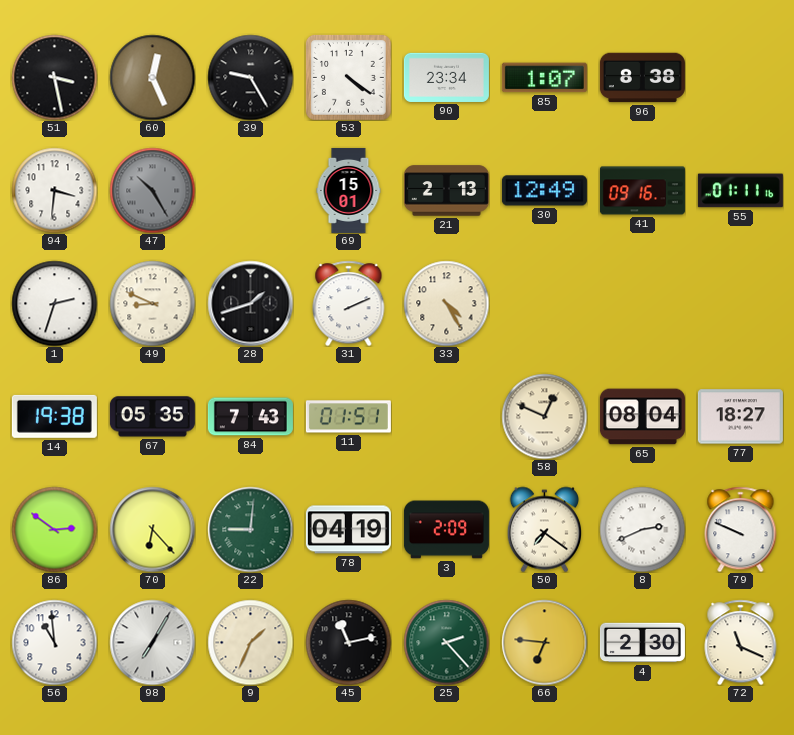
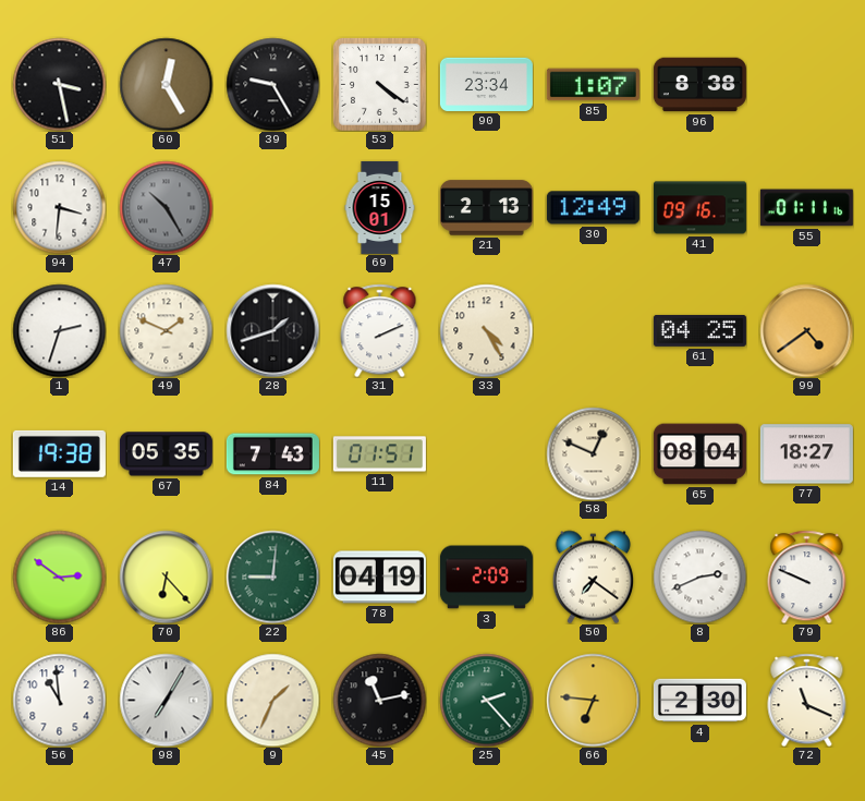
60: 12:26 -> 12:25 (166, 84)
49: 8:49 -> 1:49 (166, 330)
61: none -> 04:25 (699, 330)
99: none -> 4:39 (806, 330)
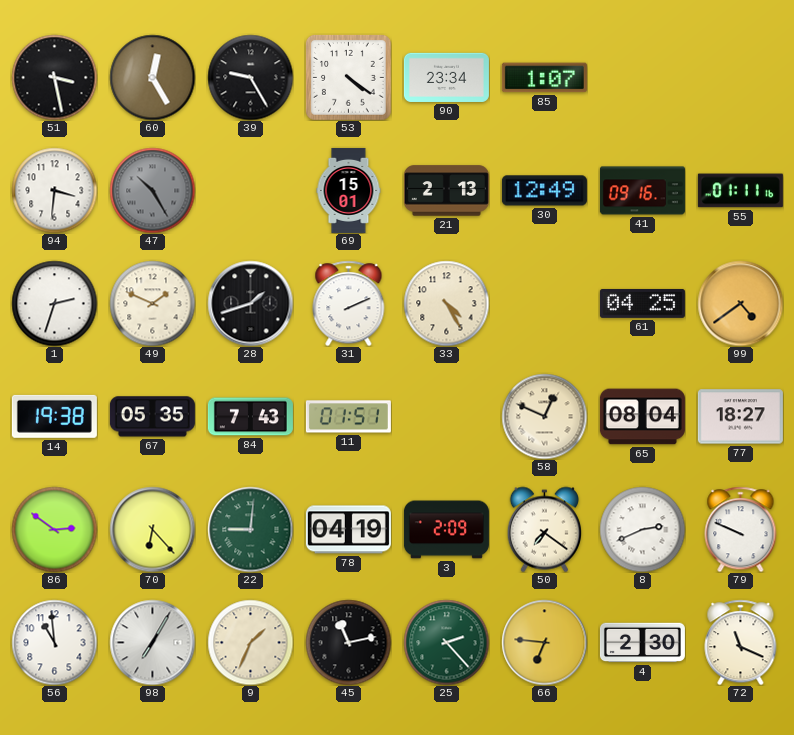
96: 8:38 -> none (699, 85)
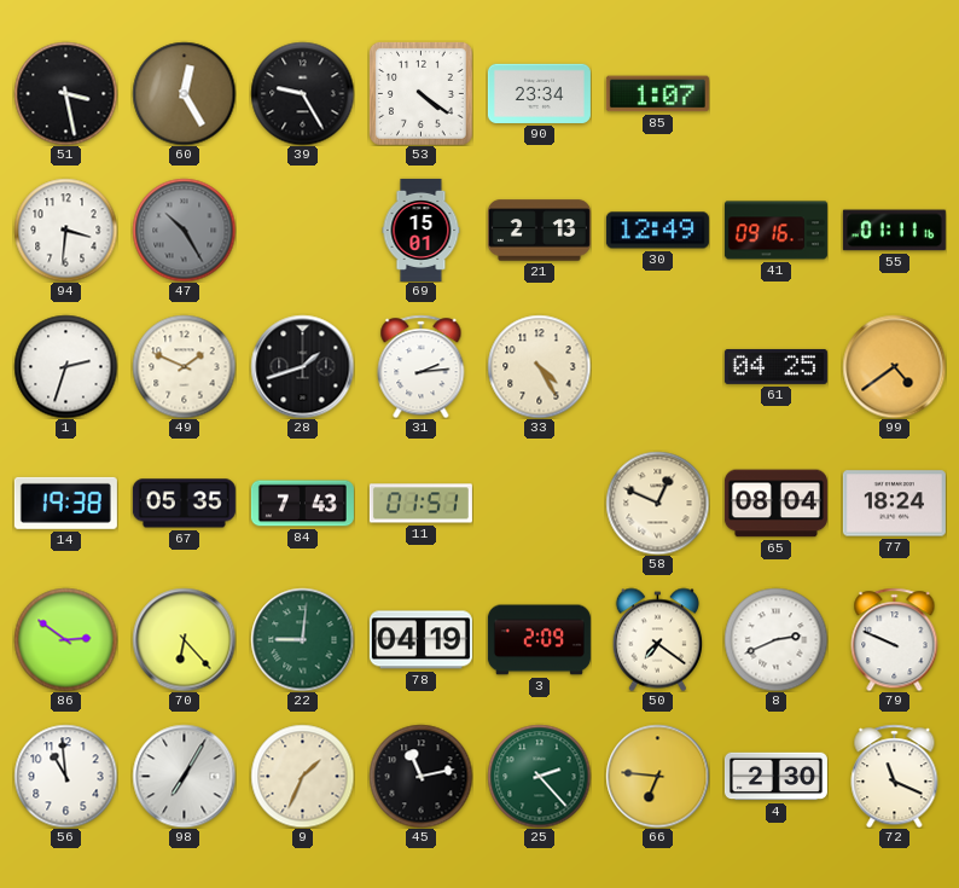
31: 2:11 -> 2:14 (422, 366)
77: 18:27 -> 18:24 (894, 504)
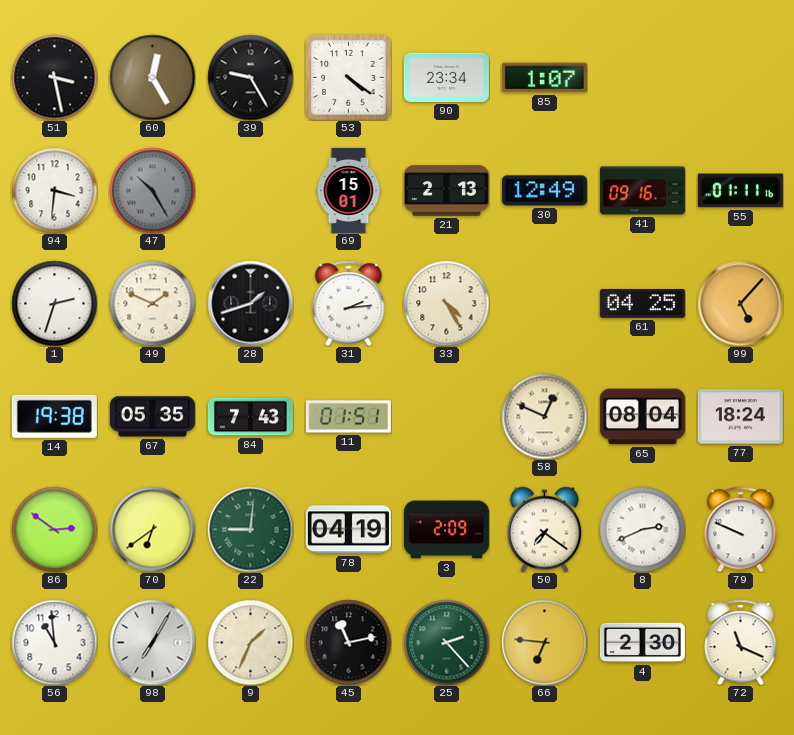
99: 4:39 -> 5:07 (740, 303)
70: 6:23 -> 6:39 (152, 529)
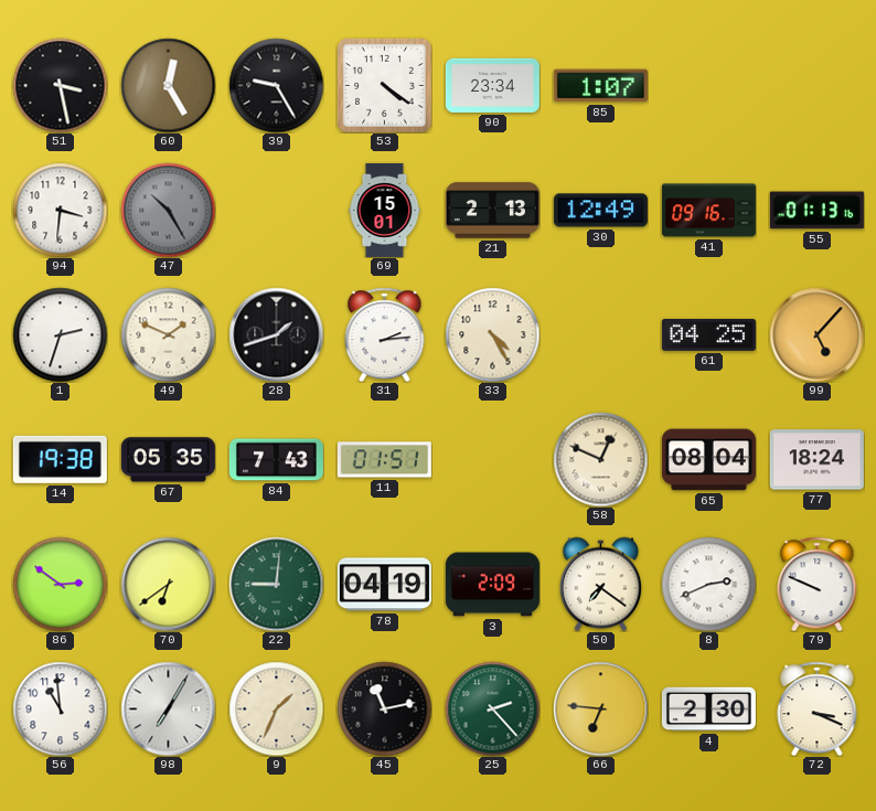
55: 01:11 -> 01:13 (816, 211)
72: 11:19 -> 3:19 (818, 708)
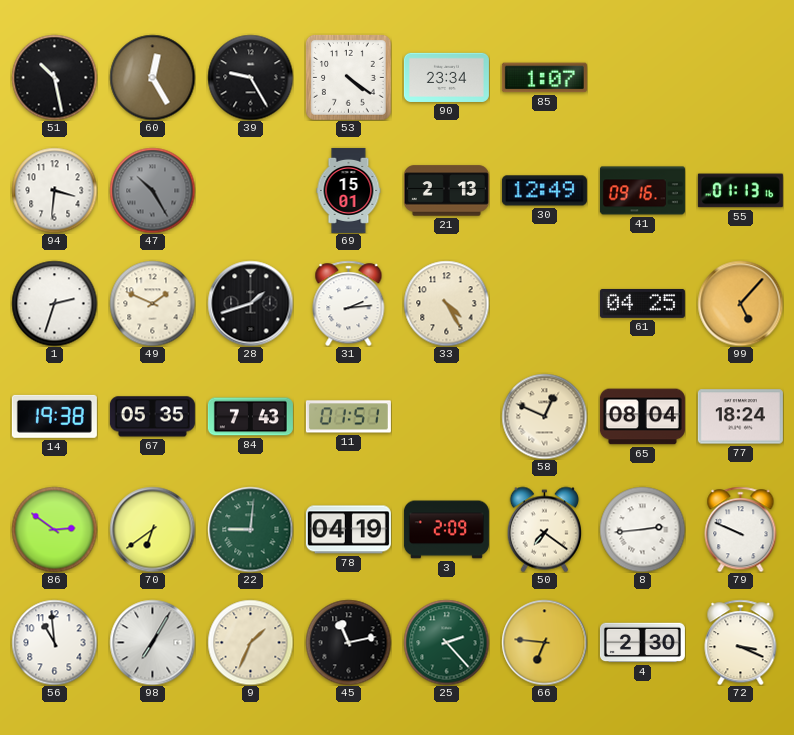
51: 3:28 -> 10:28 (54, 77)
8: 2:41 -> 2:44 (642, 529)
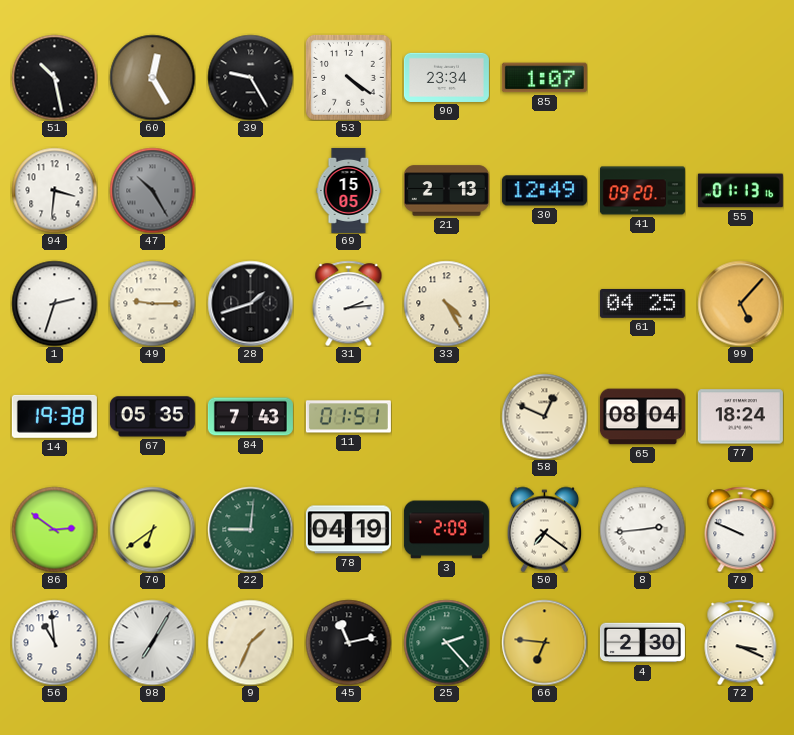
69: 15:01 -> 15:05 (349, 190)
41: 09:16 -> 09:20 (642, 191)
49: 1:49 -> 9:15 (152, 303)
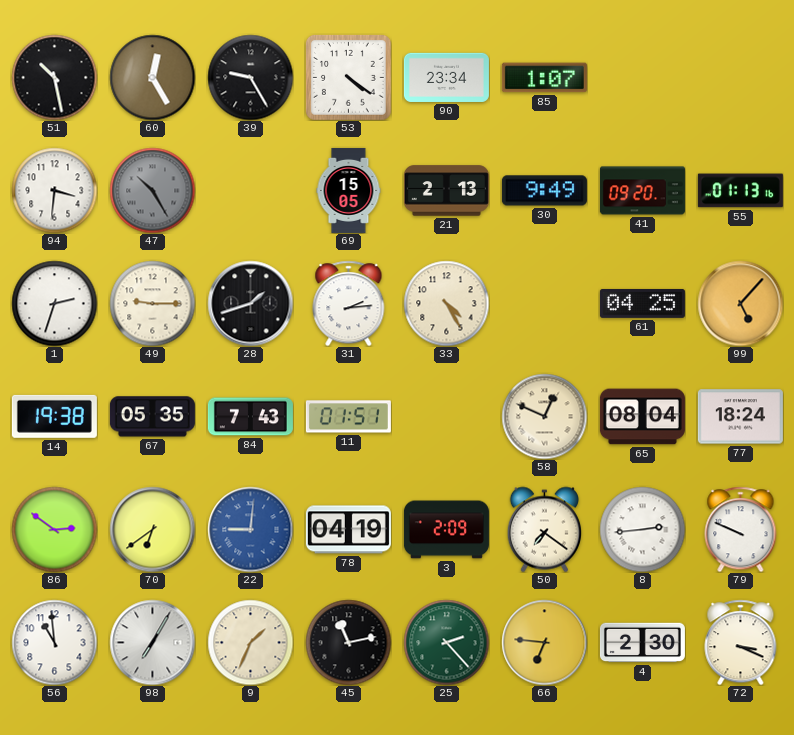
30: 12:49 -> 9:49 (544, 191)
22 dial: green -> blue (250, 529)
